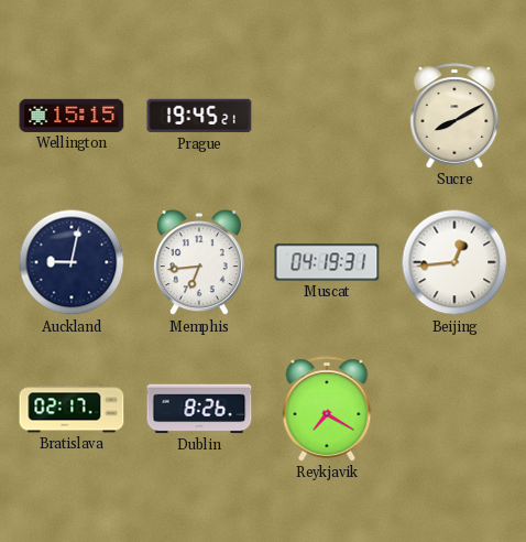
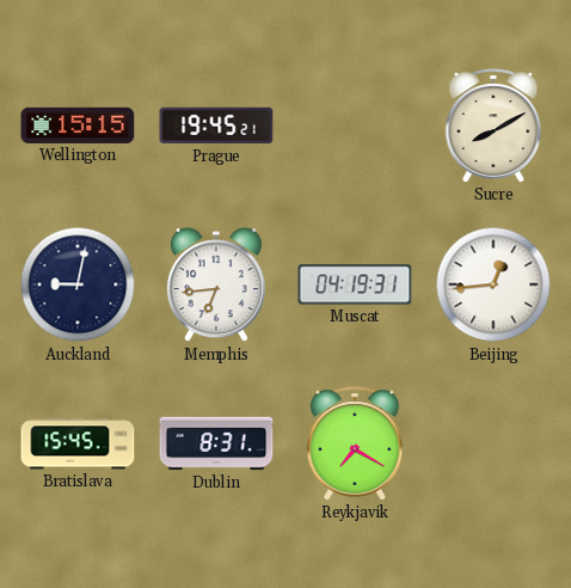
Bratislava: 02:17 -> 15:45 (78, 443)
Dublin: 8:26 -> 8:31 (216, 443)
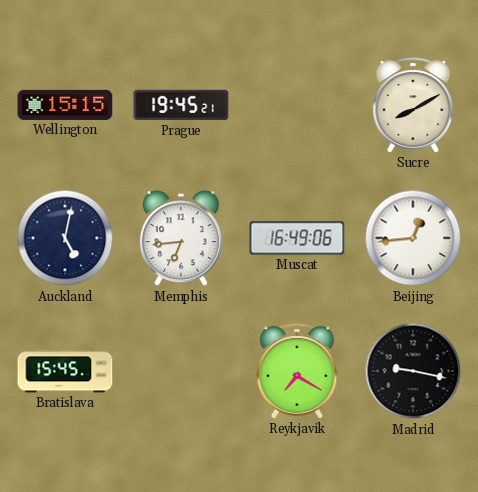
Auckland: 9:02 -> 5:02 (65, 238)
Muscat: 04:19 -> 16:49 (297, 238)
Dublin: 8:31 -> none (216, 443)
Madrid: none -> 9:17 (413, 371)
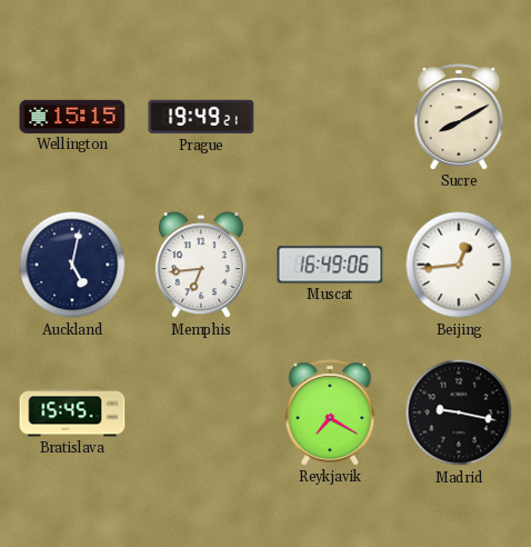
Prague: 19:45 -> 19:49 (201, 117)
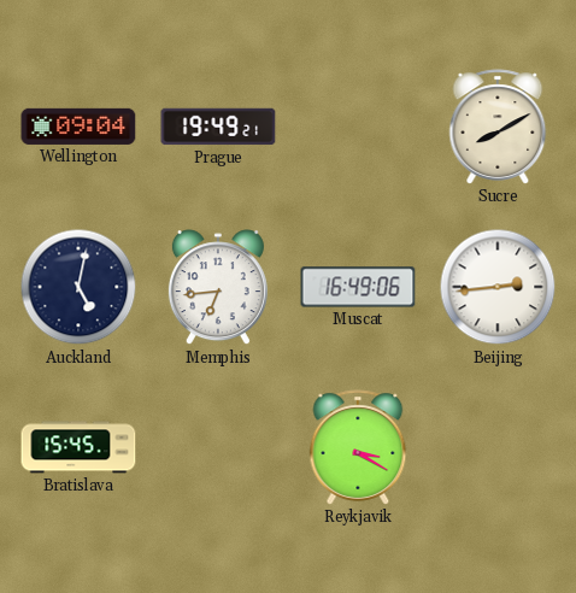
Wellington: 15:15 -> 09:04 (78, 127)
Beijing: 12:44 -> 2:44 (498, 287)
Reykjavik: 7:20 -> 3:20 (358, 447)
Madrid: 9:17 -> none (459, 412)
